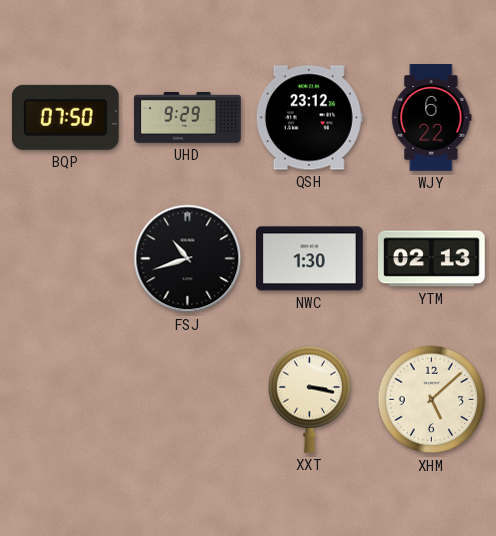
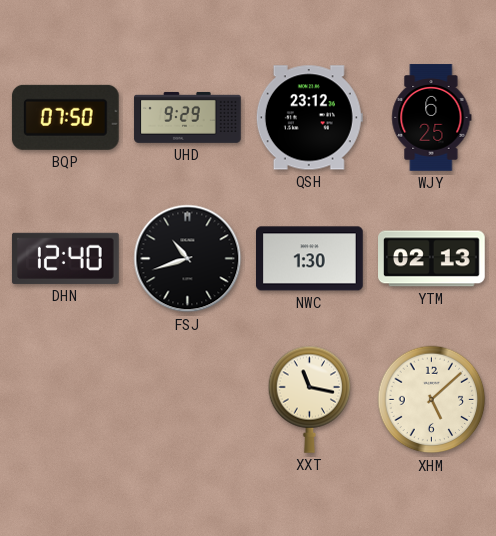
WJY: 6:22 -> 6:25 (432, 118)
DHN: none -> 12:40 (66, 258)
XXT: 3:17 -> 11:17 (310, 399)
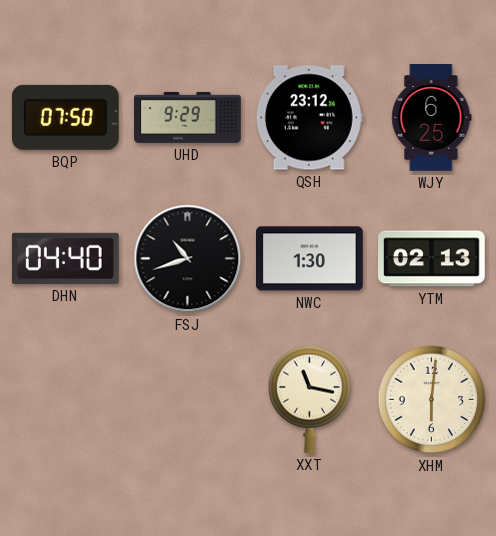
DHN: 12:40 -> 04:40 (66, 258)
XHM: 5:08 -> 6:01 (432, 400)
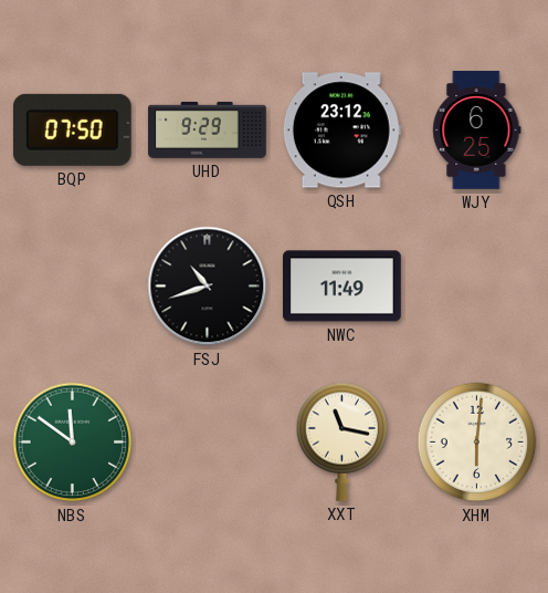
DHN: 04:40 -> none (66, 258)
NWC: 1:30 -> 11:49 (342, 287)
YTM: 02:13 -> none (432, 259)
NBS: none -> 11:51 (73, 443)
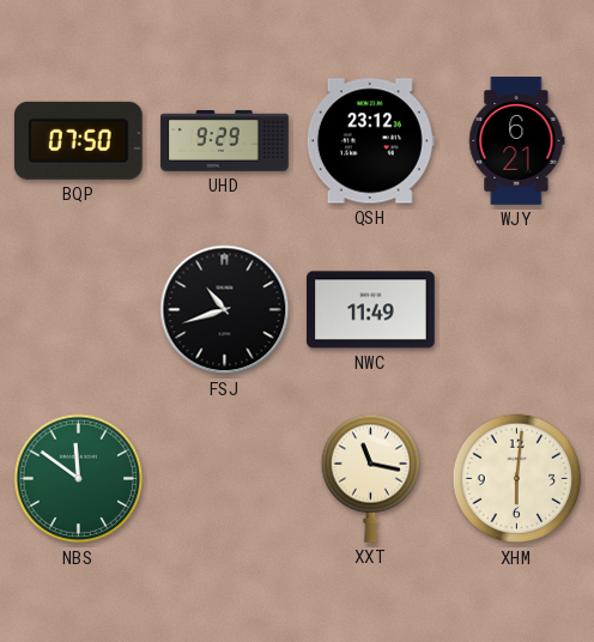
WJY: 6:25 -> 6:21 (517, 141)
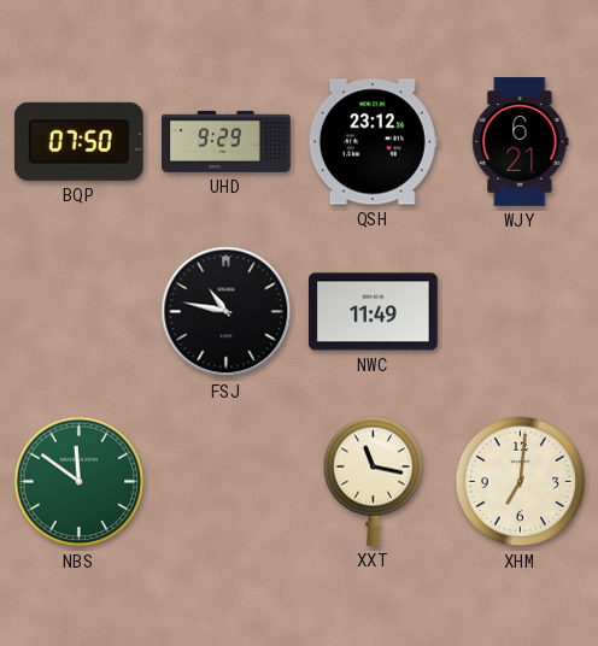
FSJ: 10:42 -> 10:47 (227, 312)
XHM: 6:01 -> 7:01 (521, 482)
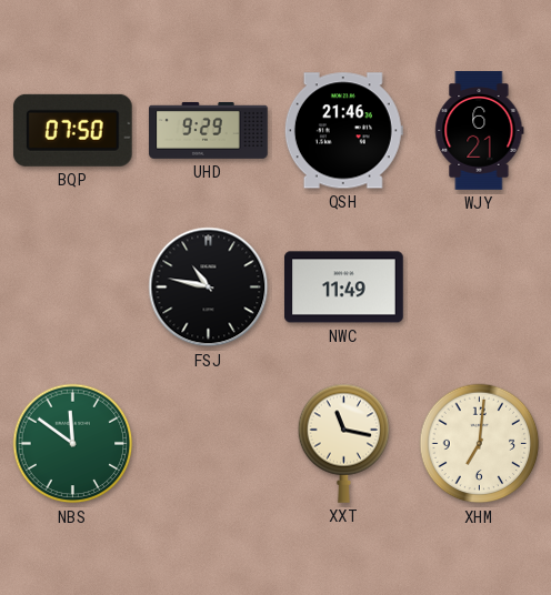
QSH: 23:12 -> 21:46 (343, 131)
